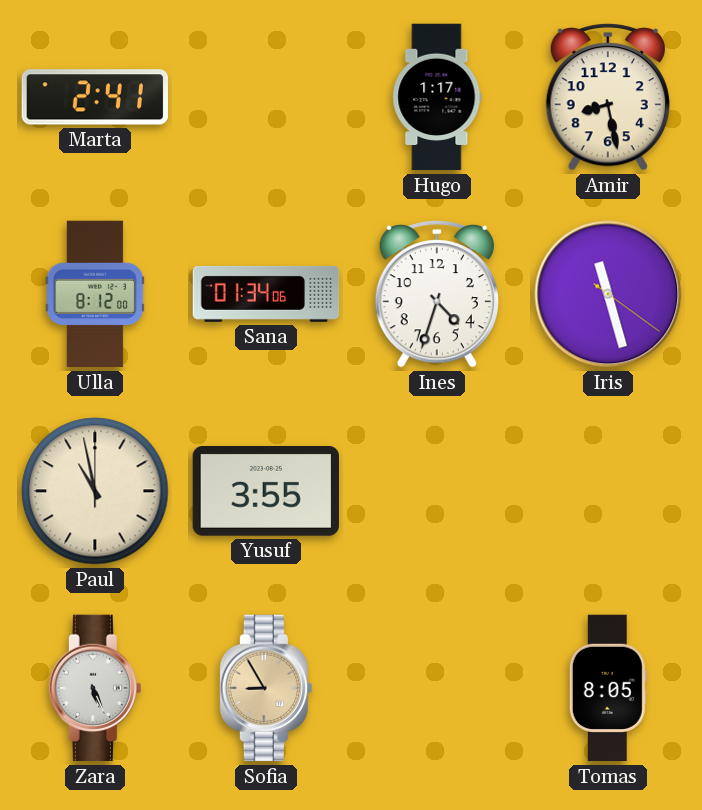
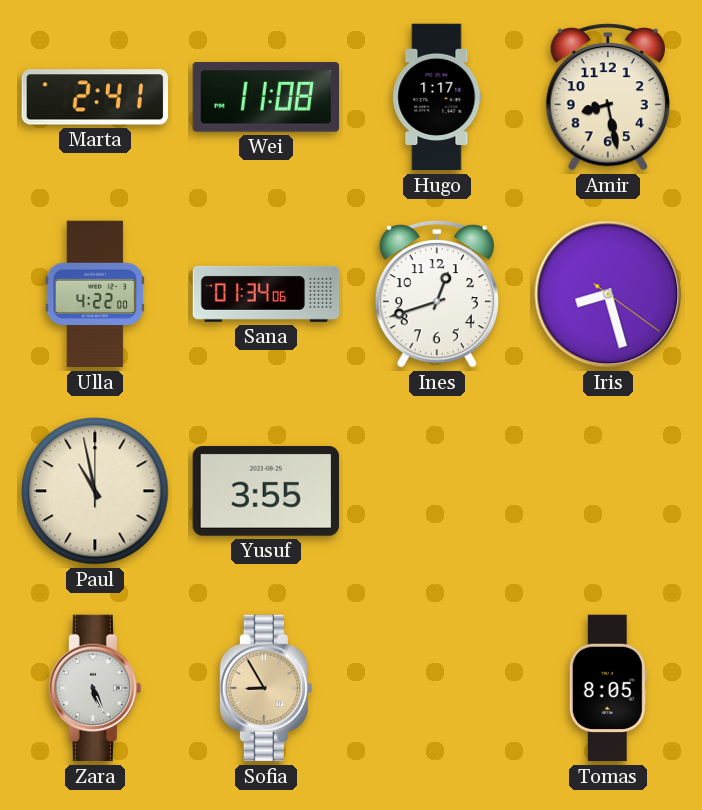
Wei: none -> 11:08 (265, 97)
Ulla: 8:12 -> 4:22 (95, 294)
Ines: 4:33 -> 12:42 (437, 294)
Iris: 11:27 -> 8:27 (608, 294)
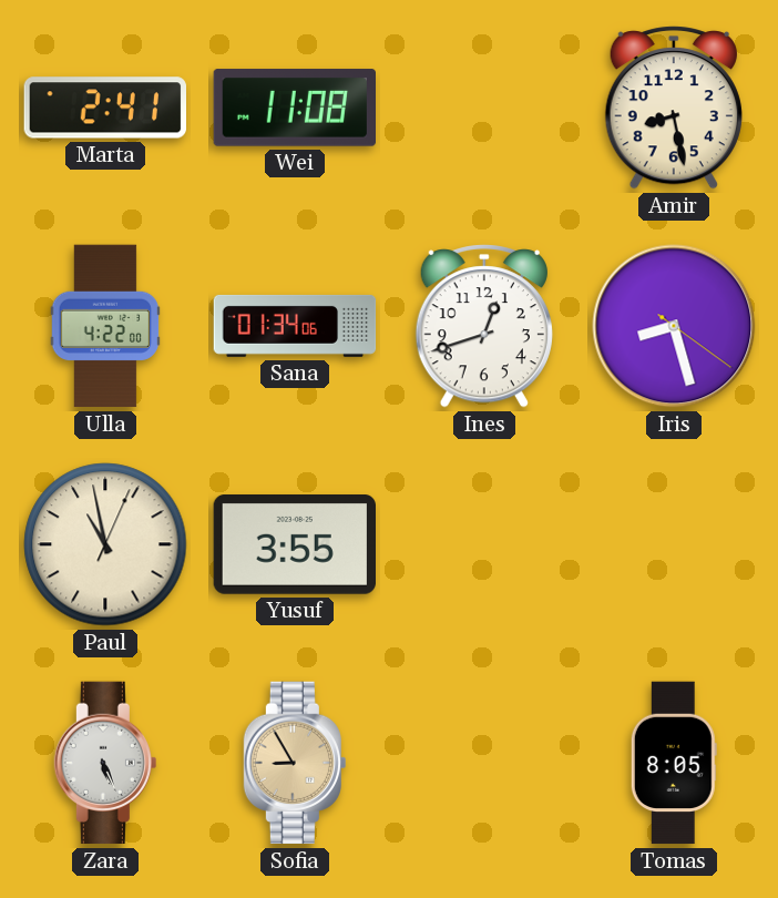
Hugo: 1:17 -> none (437, 97)
Paul: 10:58:00 -> 10:58:04 (105, 544)
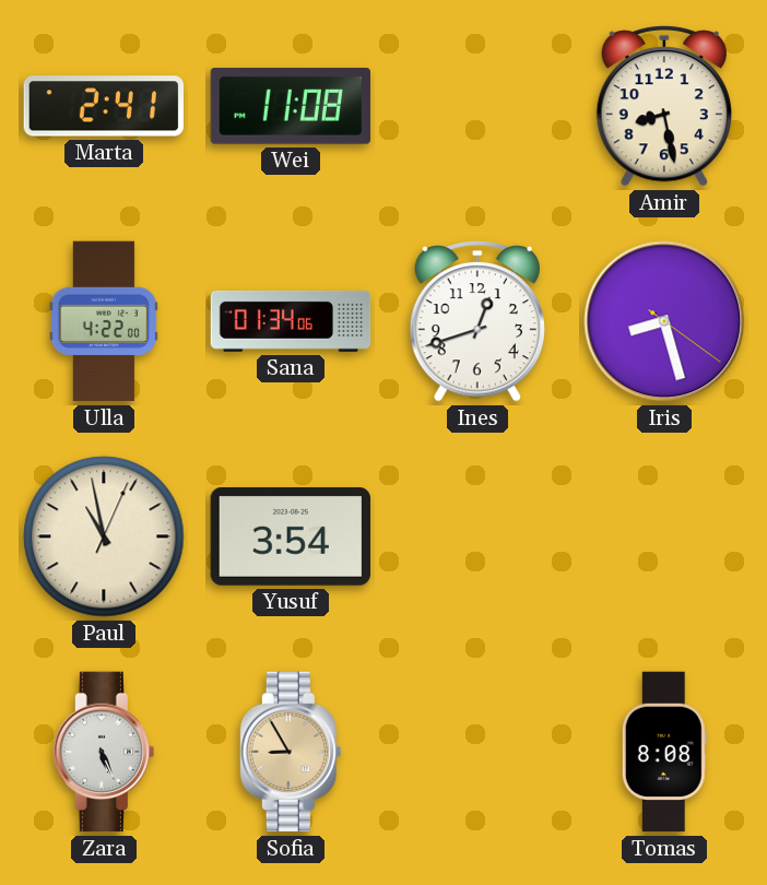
Yusuf: 3:55 -> 3:54 (290, 538)
Tomas: 8:05 -> 8:08 (664, 752)
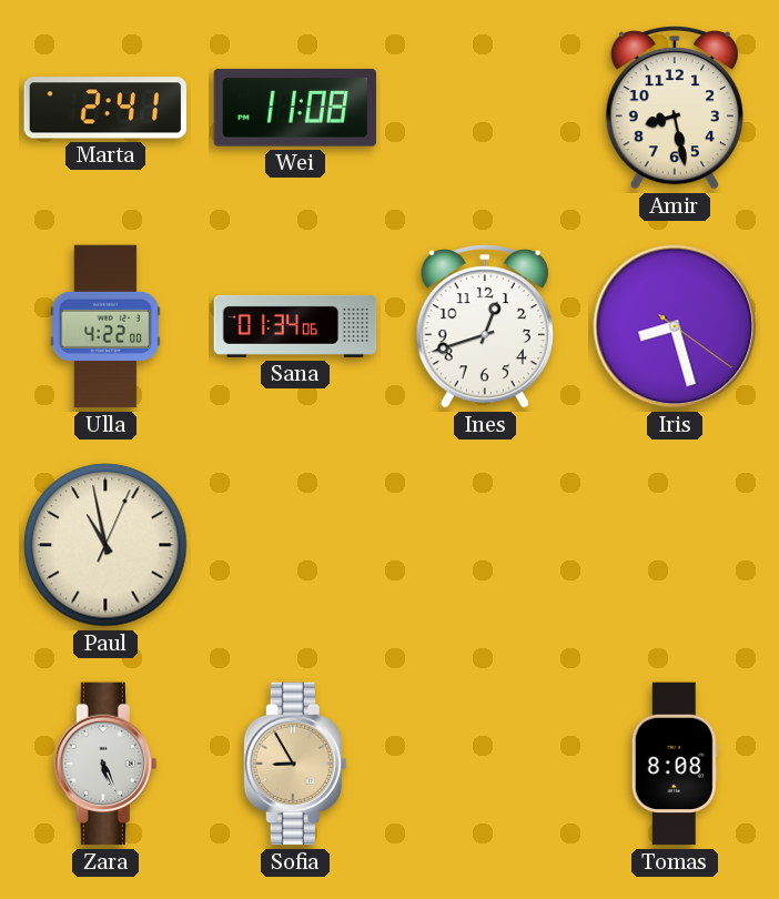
Yusuf: 3:54 -> none (290, 538)
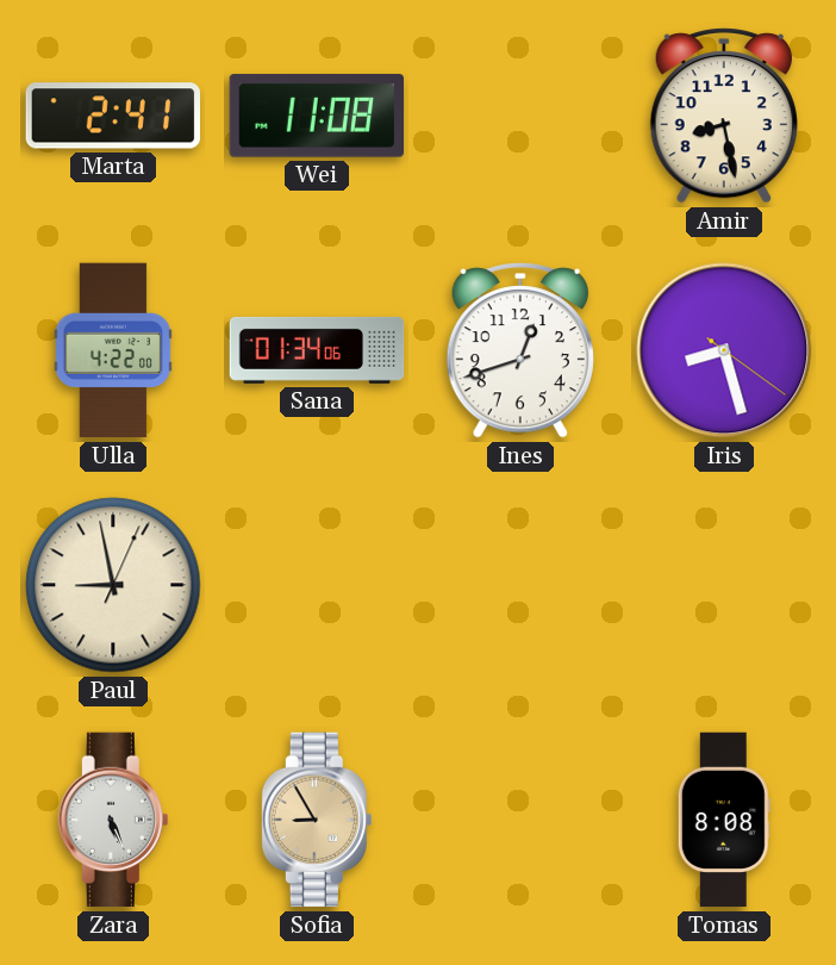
Paul: 10:58 -> 8:58 (113, 585)
